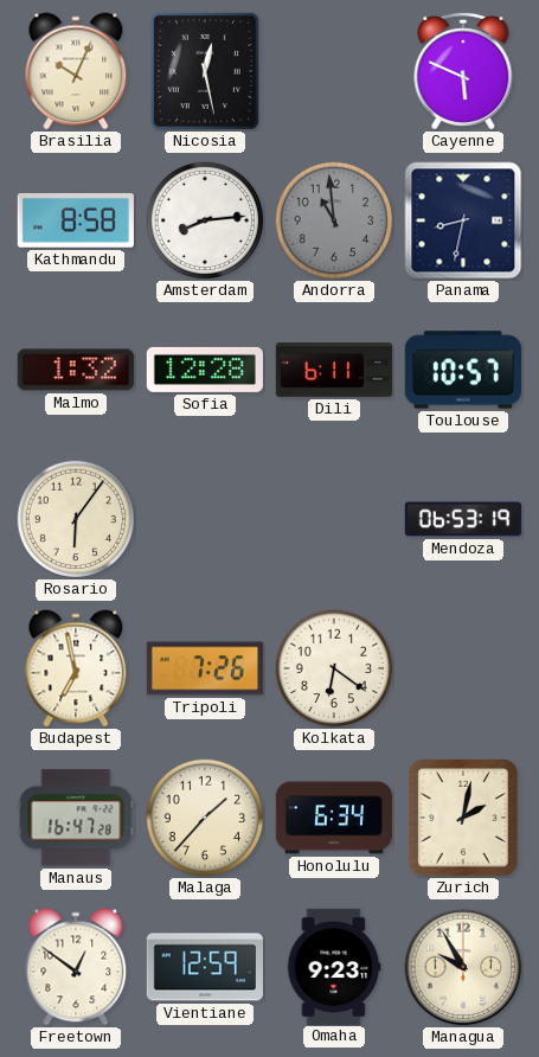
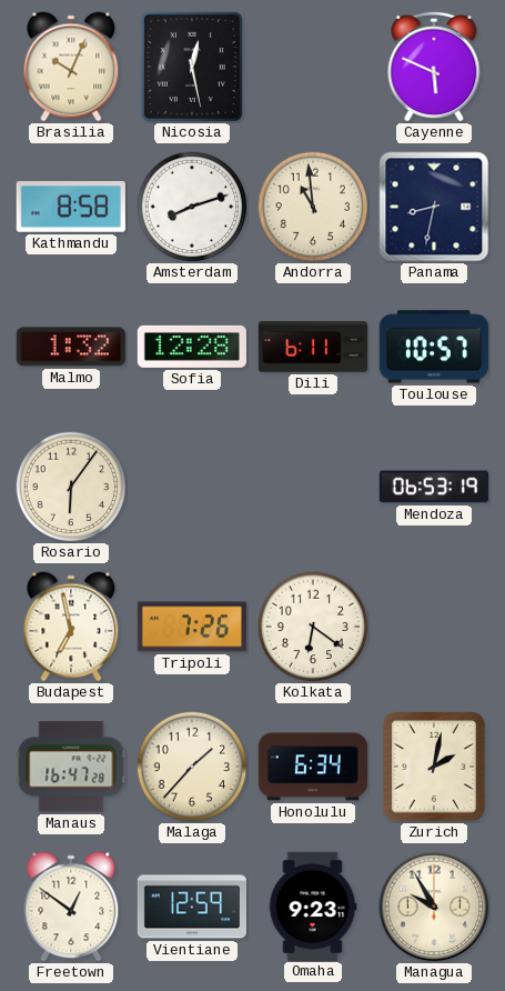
Amsterdam: 8:14 -> 8:12 (192, 207)
Andorra dial: grey -> cream (313, 207)
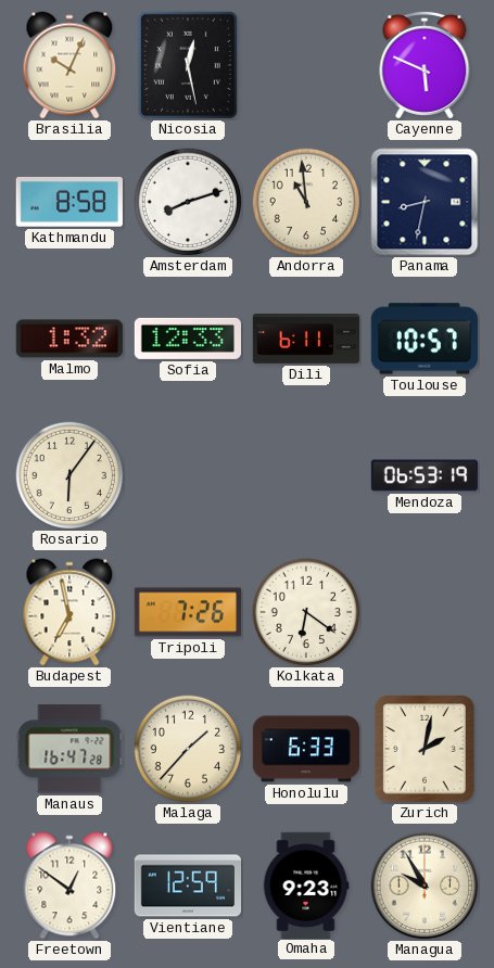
Sofia: 12:28 -> 12:33 (188, 339)
Honolulu: 6:34 -> 6:33 (306, 749)
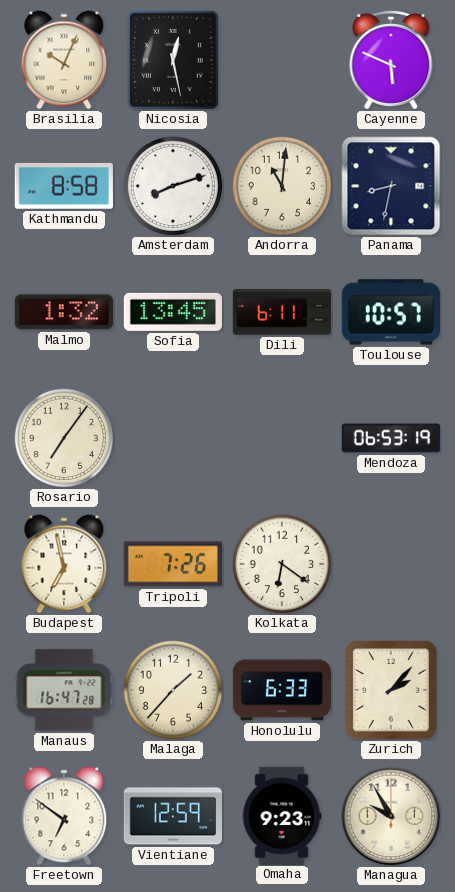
Andorra: 10:59 -> 11:01 (282, 186)
Sofia: 12:33 -> 13:45 (173, 312)
Rosario: 6:06 -> 7:06 (64, 438)
Zurich: 2:02 -> 2:07 (392, 690)
Freetown: 12:51 -> 6:51 (64, 816)
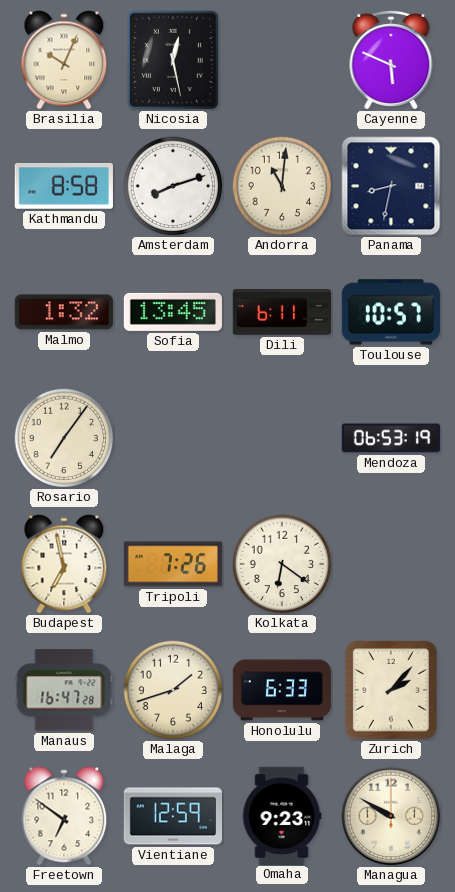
Malaga: 1:37 -> 1:42 (173, 690)
Managua: 9:55 -> 9:50 (391, 816)
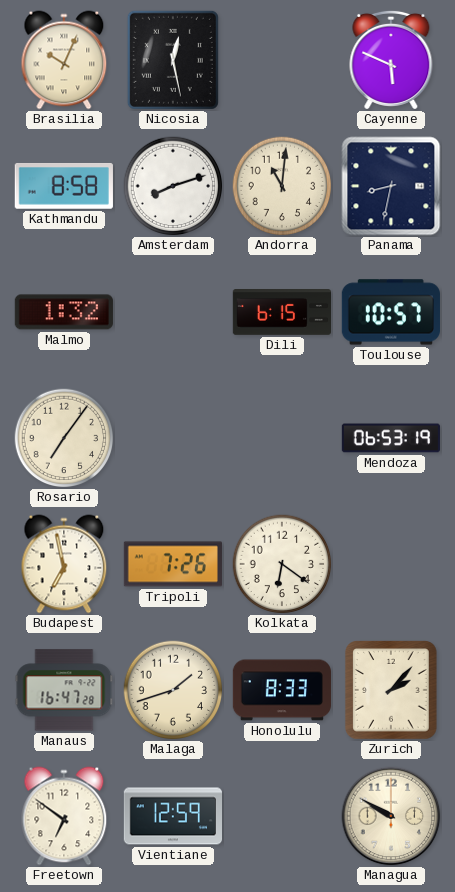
Sofia: 13:45 -> none (173, 312)
Dili: 6:11 -> 6:15 (281, 313)
Honolulu: 6:33 -> 8:33 (282, 690)
Omaha: 9:23 -> none (282, 815)
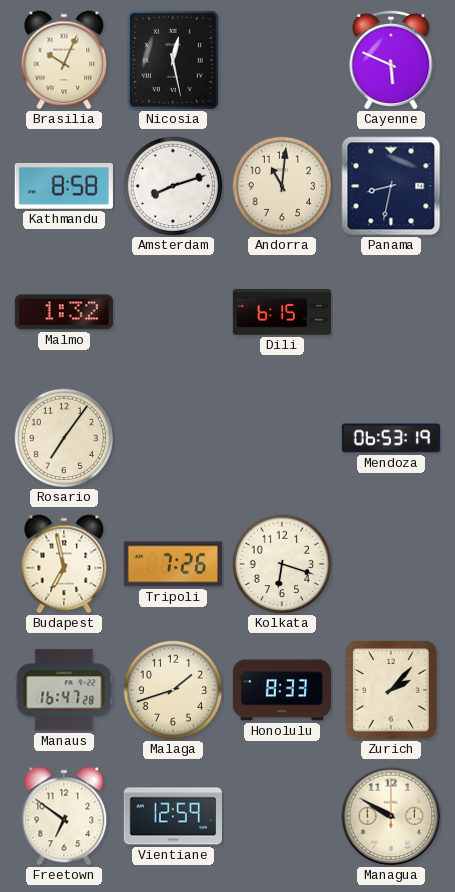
Toulouse: 10:57 -> none (391, 312)
Kolkata: 6:21 -> 6:18 (282, 564)
